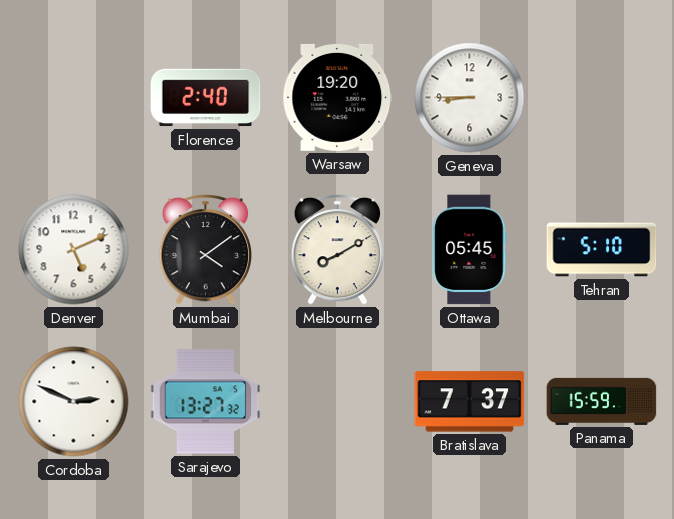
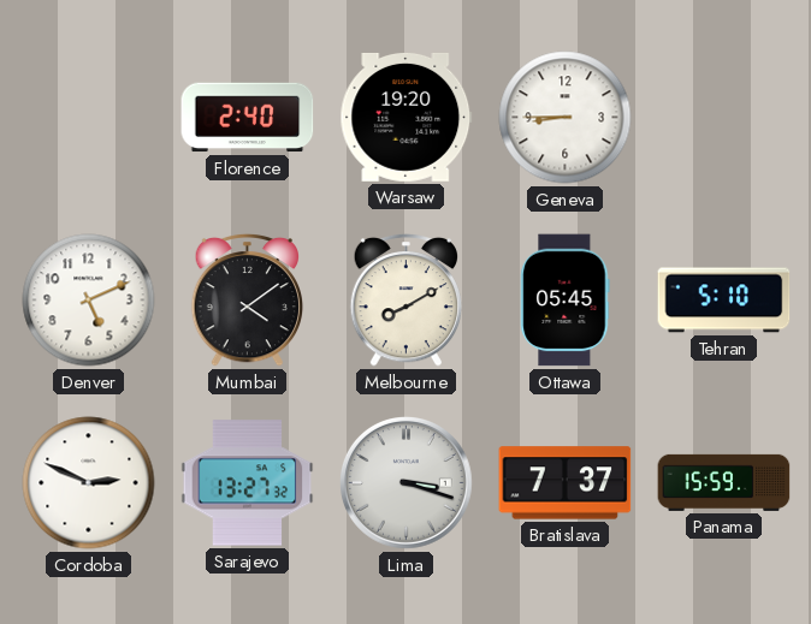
Lima: none -> 3:18 (407, 483)
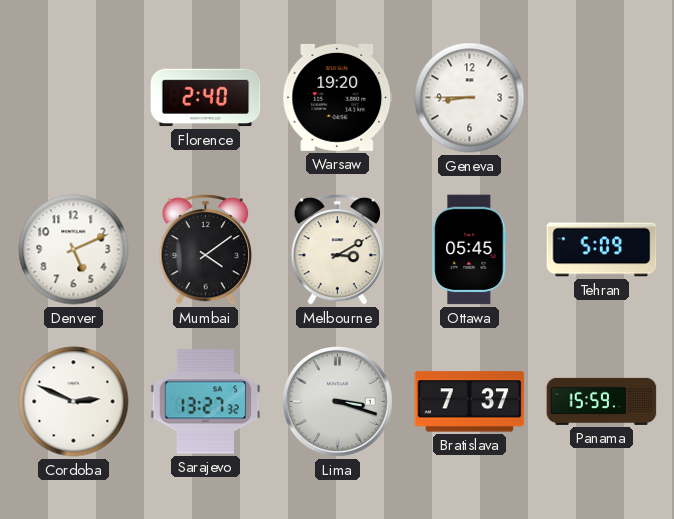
Melbourne: 8:10 -> 3:10 (338, 249)
Tehran: 5:10 -> 5:09 (602, 250)
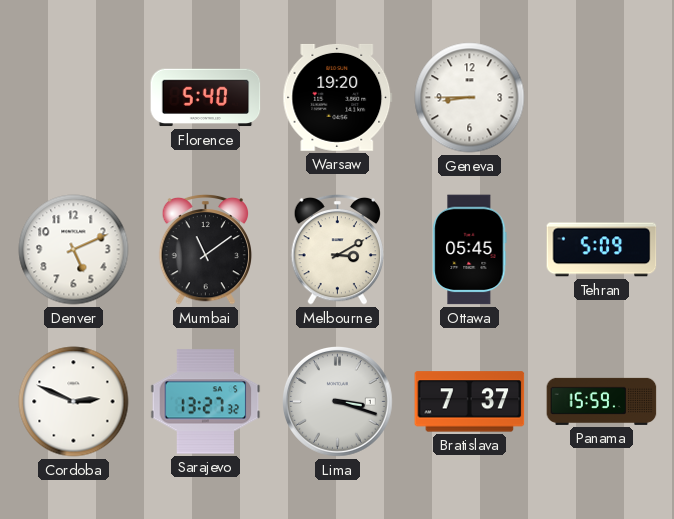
Florence: 2:40 -> 5:40 (206, 98)
Mumbai: 4:09 -> 11:09 (206, 249)
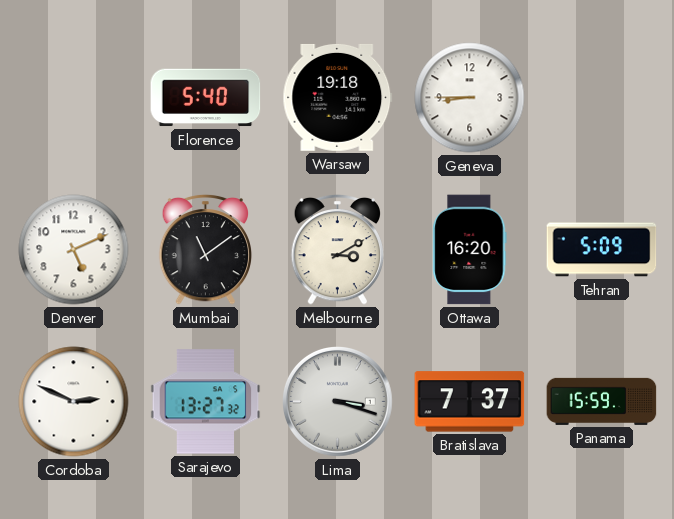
Warsaw: 19:20 -> 19:18 (338, 97)
Ottawa: 05:45 -> 16:20 (470, 250)
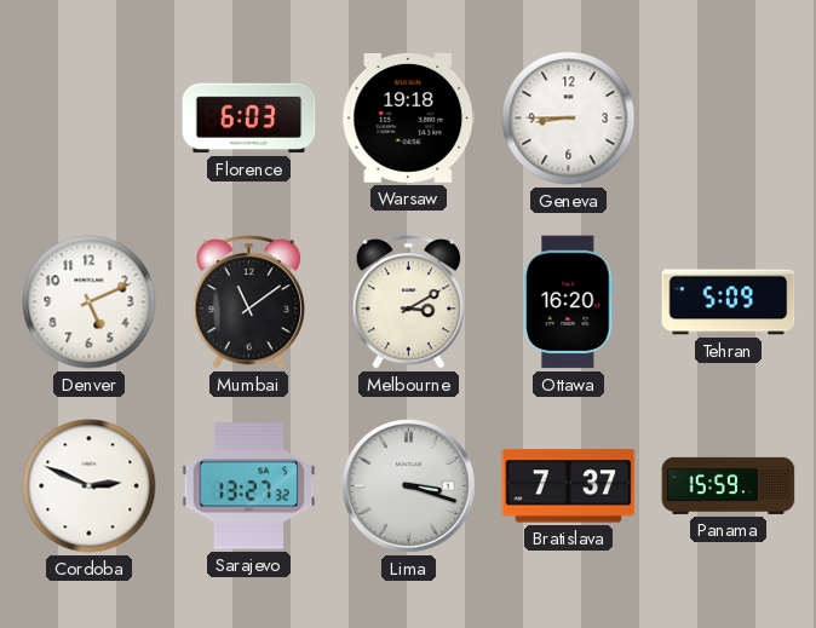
Florence: 5:40 -> 6:03 (249, 119)
